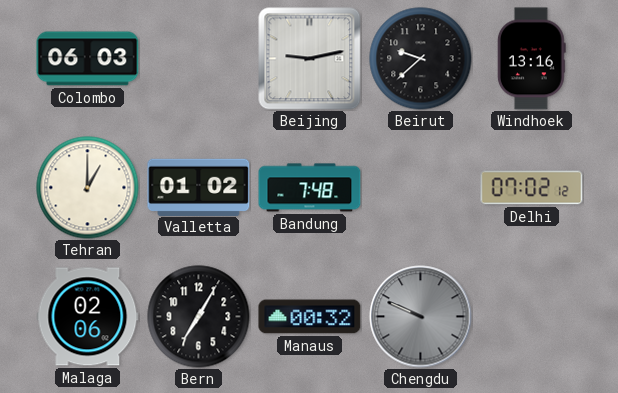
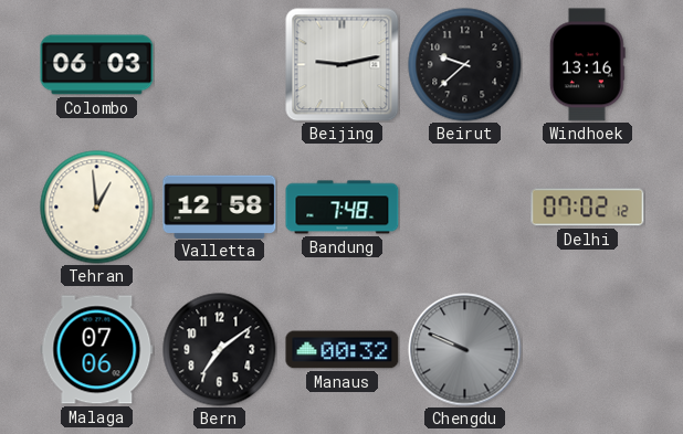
Tehran: 1:00 -> 12:59 (97, 208)
Valletta: 01:02 -> 12:58 (220, 207)
Malaga: 02:06 -> 07:06 (97, 350)
Bern: 7:05 -> 7:09 (220, 350)
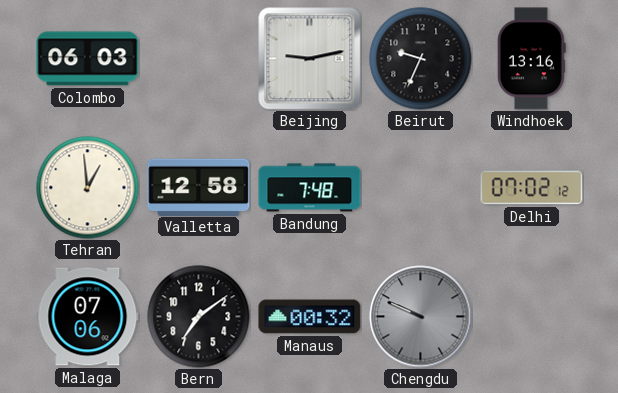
Beirut: 9:38 -> 9:34 (421, 59)
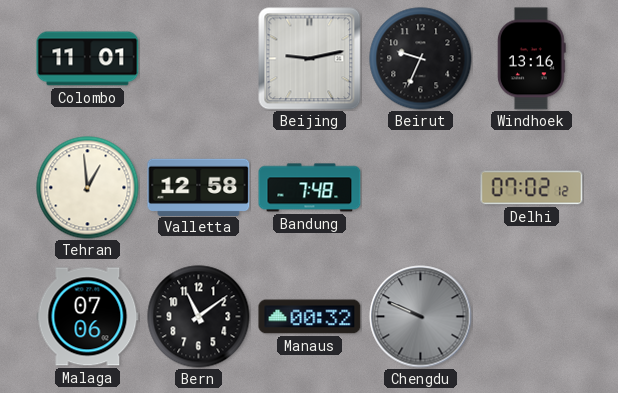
Colombo: 06:03 -> 11:01 (88, 59)
Bern: 7:09 -> 11:09 (199, 317)
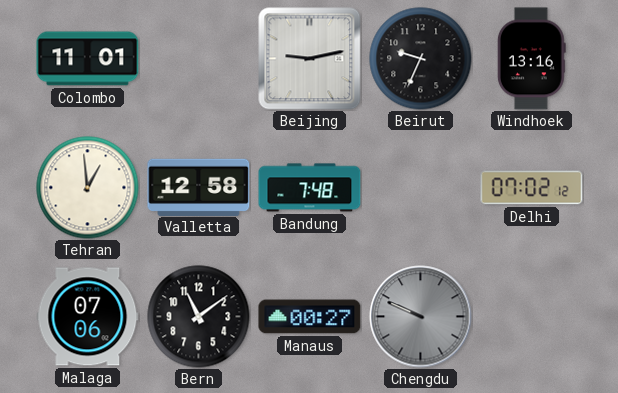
Manaus: 00:32 -> 00:27 (310, 317)
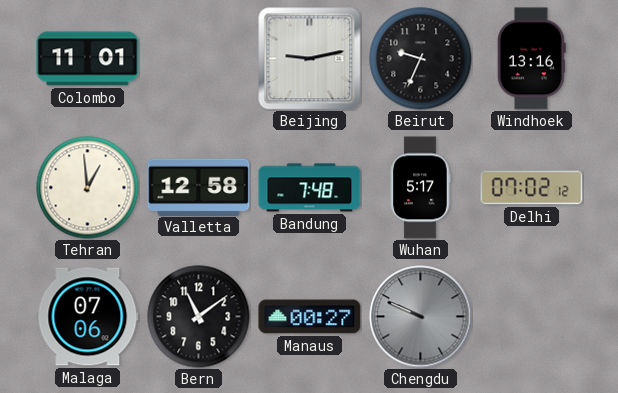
Wuhan: none -> 5:17 (420, 188)
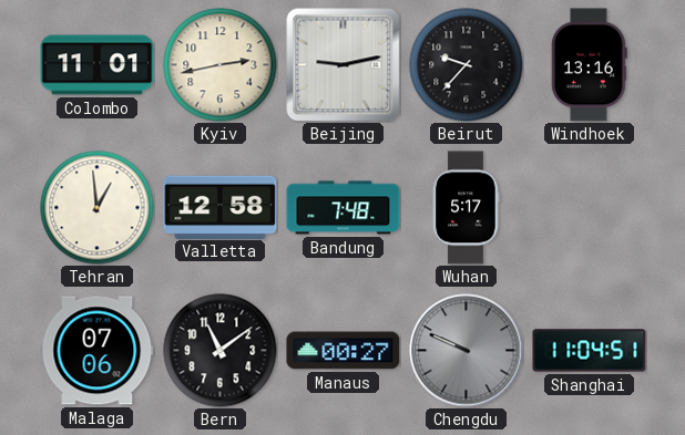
Kyiv: none -> 2:43 (221, 65)
Beirut: 9:34 -> 9:37 (467, 65)
Delhi: 07:02 -> none (532, 188)
Shanghai: none -> 11:04 (590, 351)
